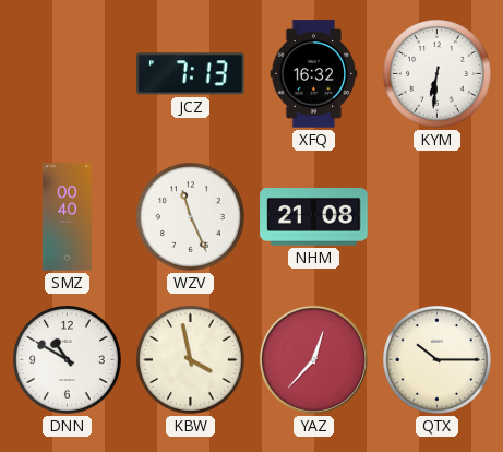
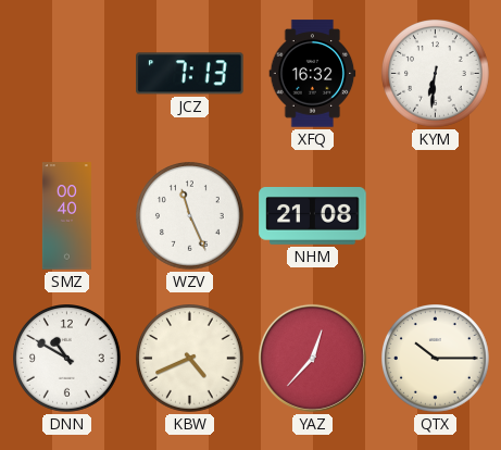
KBW: 3:58 -> 4:41 (190, 359)
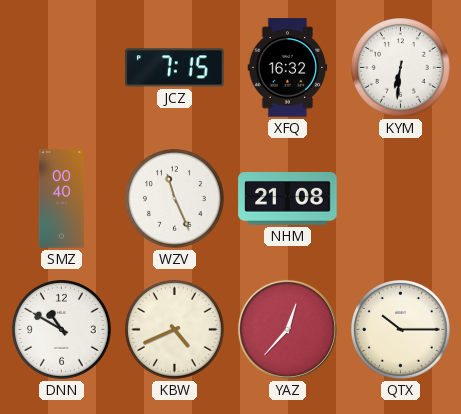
JCZ: 7:13 -> 7:15 (175, 68)
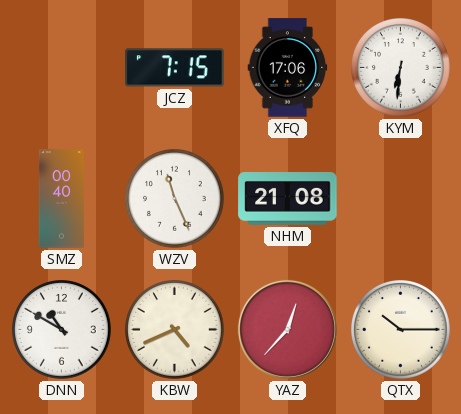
XFQ: 16:32 -> 17:06 (288, 68)
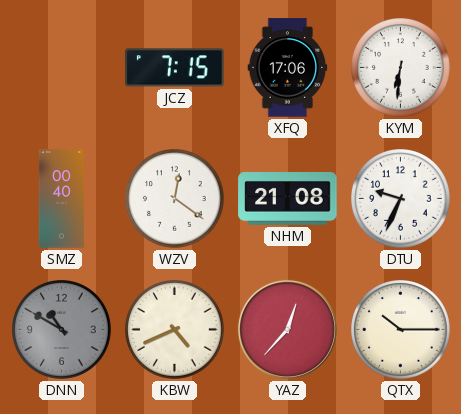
WZV: 11:26 -> 12:21 (175, 199)
DTU: none -> 9:34 (401, 199)
DNN dial: white -> grey (62, 330)
